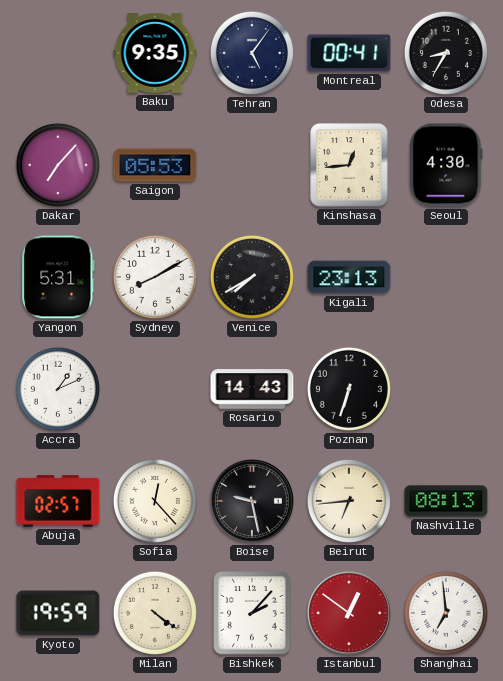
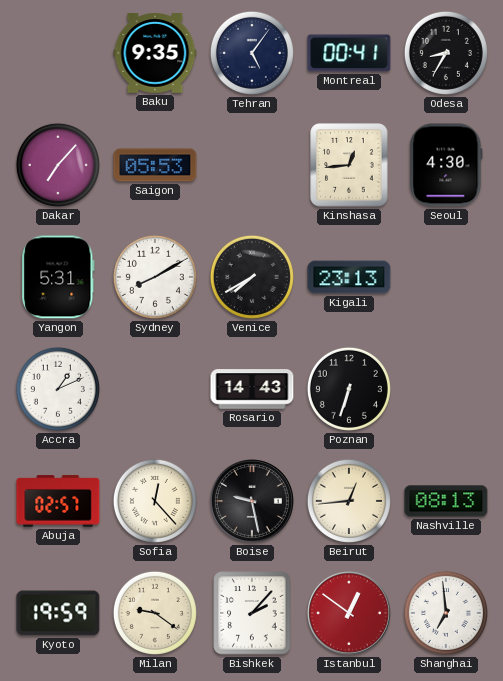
Beirut: 6:44 -> 12:44 (349, 501)
Milan: 4:21 -> 9:21 (155, 613)
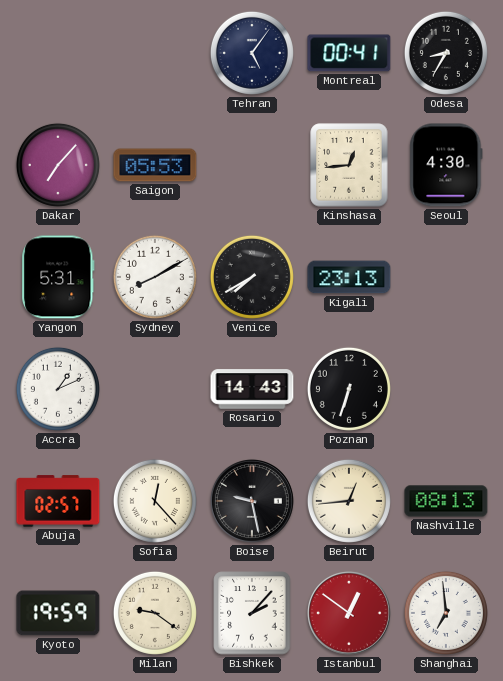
Baku: 9:35 -> none (155, 53)
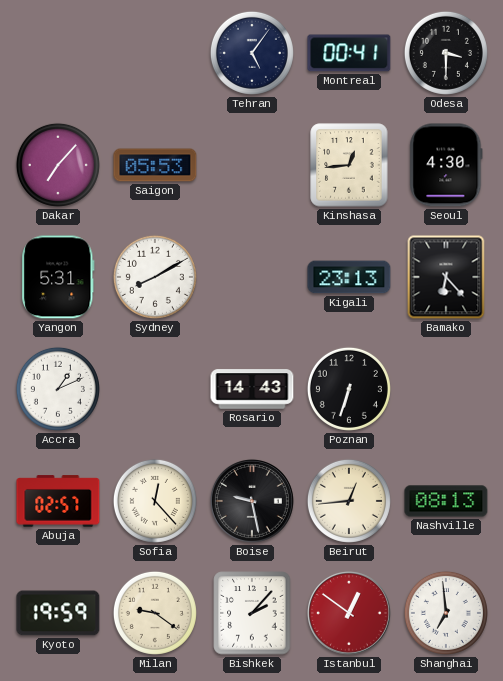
Odesa: 8:35 -> 3:30 (446, 53)
Venice: 7:40 -> none (252, 277)
Bamako: none -> 6:23 (446, 277)
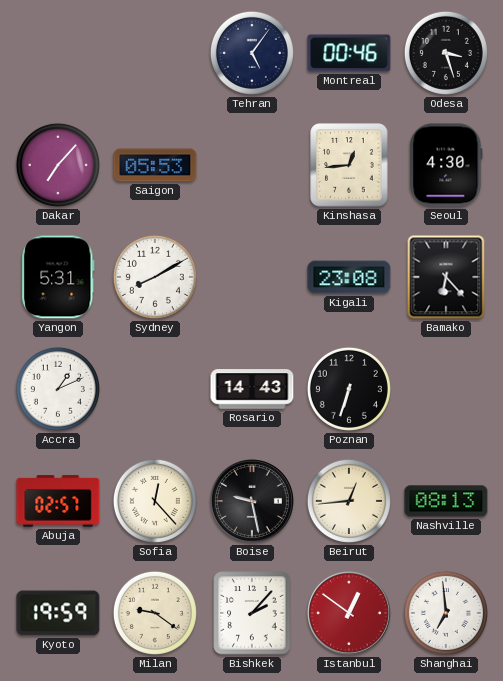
Montreal: 00:41 -> 00:46 (349, 53)
Odesa: 3:30 -> 3:27 (446, 53)
Kigali: 23:13 -> 23:08 (349, 277)
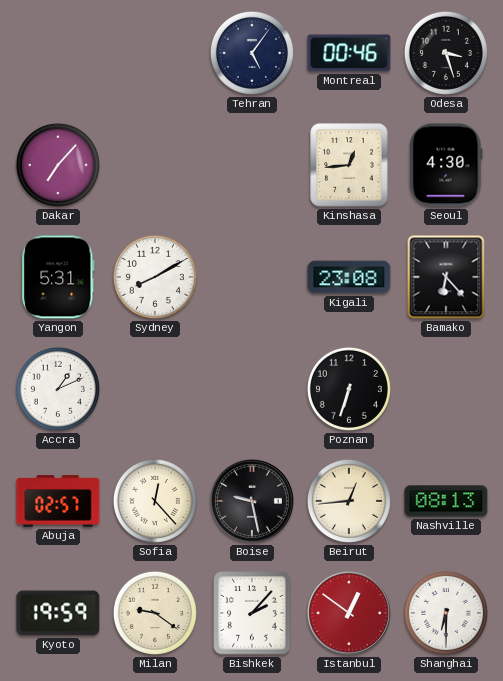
Saigon: 05:53 -> none (155, 165)
Rosario: 14:43 -> none (252, 389)
Shanghai: 6:59 -> 6:30 (446, 613)
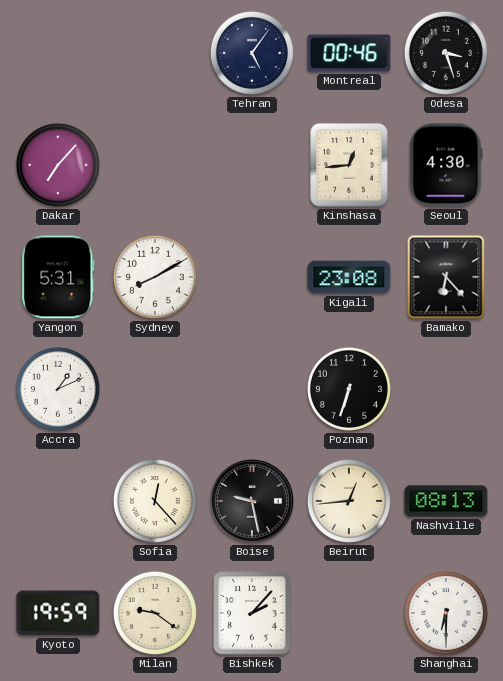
Abuja: 02:57 -> none (58, 501)
Istanbul: 12:51 -> none (349, 613)
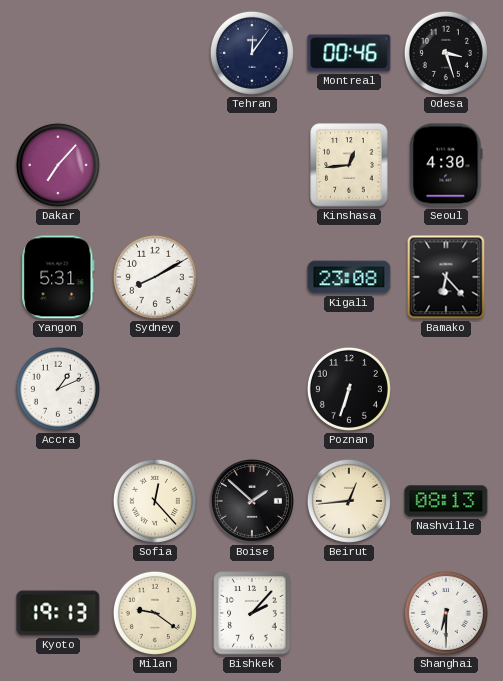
Tehran: 5:06 -> 12:06 (252, 53)
Boise: 9:28 -> 1:52 (252, 501)
Kyoto: 19:59 -> 19:13 (58, 613)
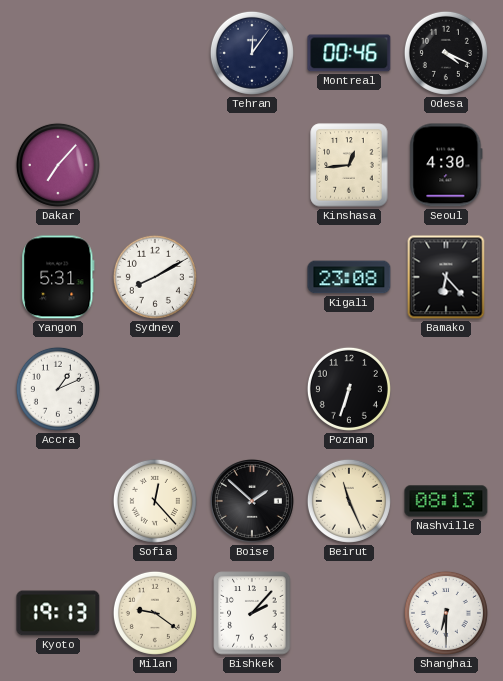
Odesa: 3:27 -> 4:19 (446, 53)
Beirut: 12:44 -> 11:26 (349, 501)
